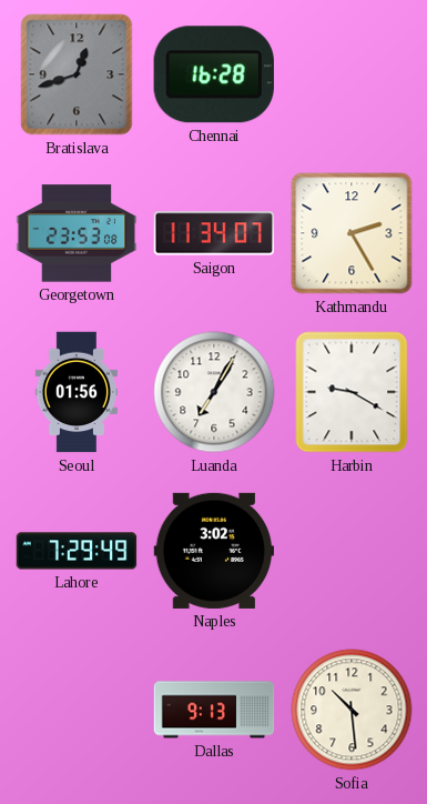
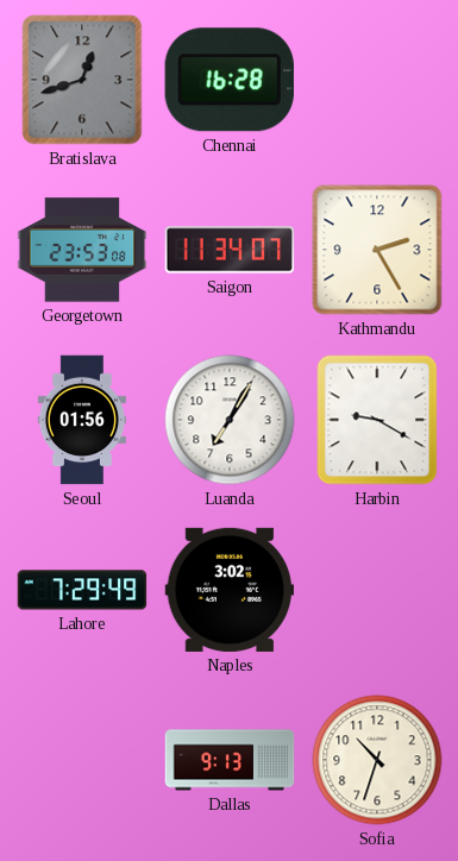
Sofia: 10:29 -> 10:33 (377, 760)
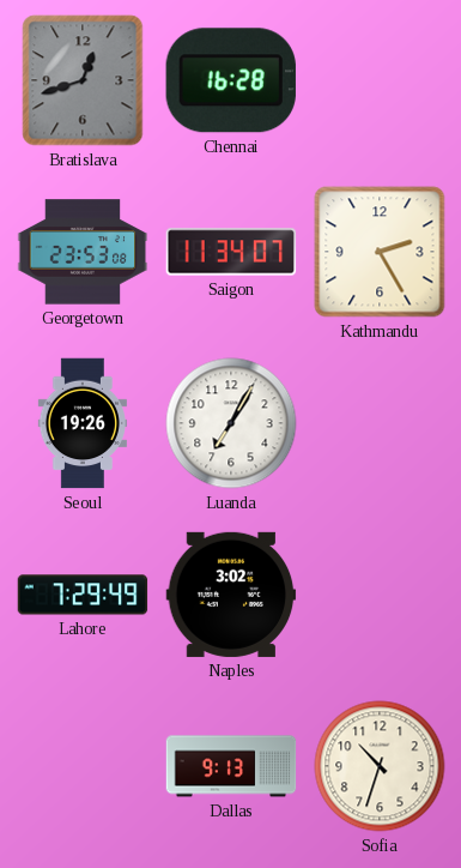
Seoul: 01:56 -> 19:26 (83, 423)
Harbin: 9:20 -> none (377, 420)
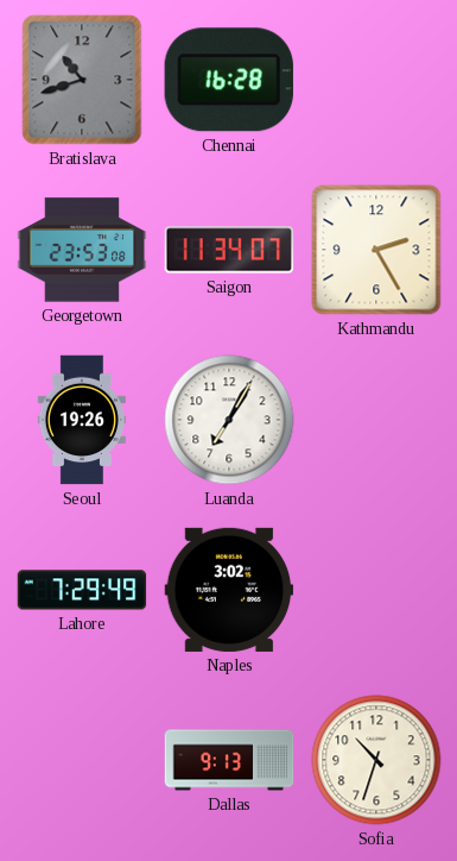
Bratislava: 12:42 -> 10:42 (82, 80)
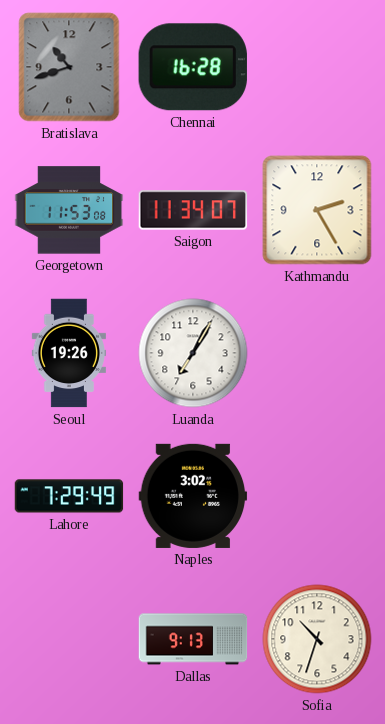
Georgetown: 23:53 -> 11:53 (69, 210)
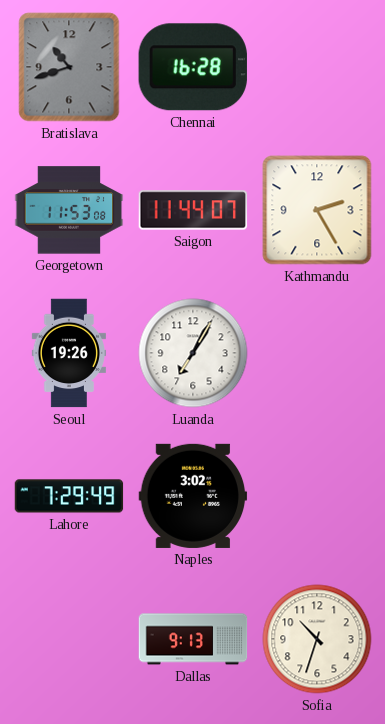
Saigon: 11:34 -> 11:44 (193, 210)
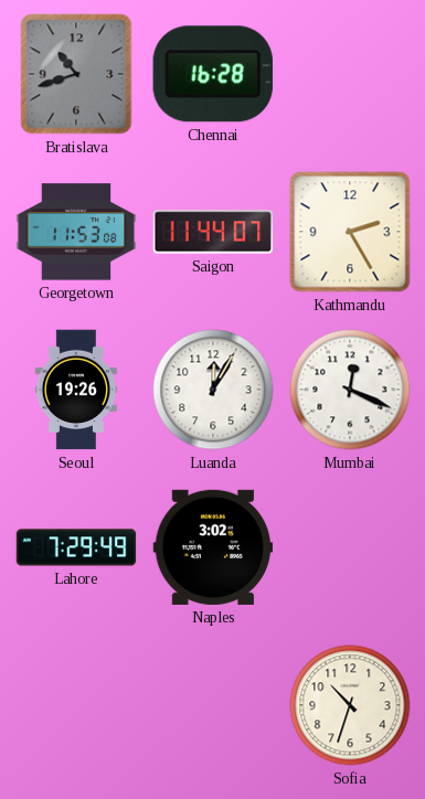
Luanda: 7:05 -> 12:05 (213, 390)
Mumbai: none -> 12:19 (350, 390)
Dallas: 9:13 -> none (193, 639)
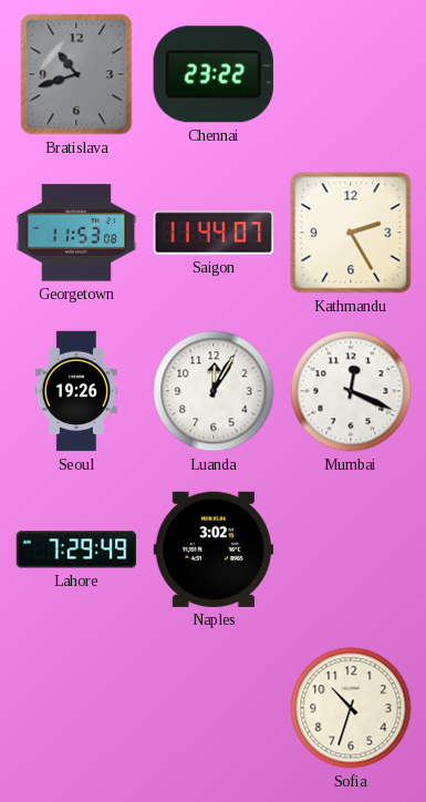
Chennai: 16:28 -> 23:22 (214, 74)
